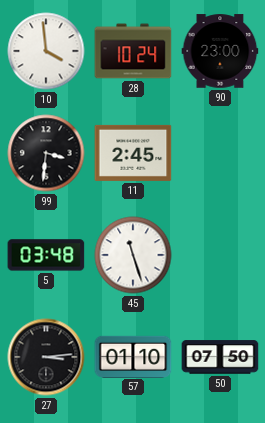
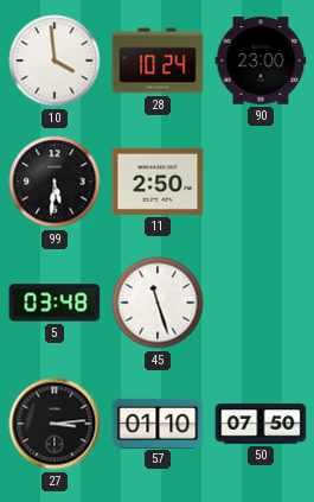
99: 3:31 -> 5:31 (55, 182)
11: 2:45 -> 2:50 (158, 182)
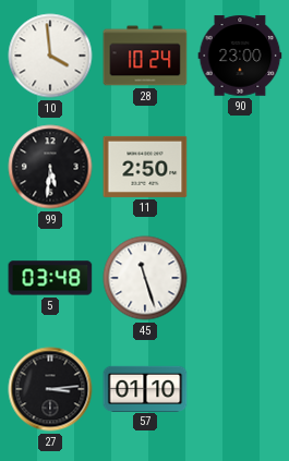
50: 07:50 -> none (261, 424)
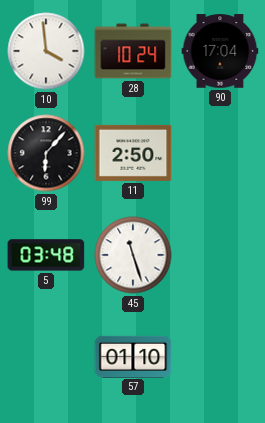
90: 23:00 -> 17:04 (220, 51)
99: 5:31 -> 6:07 (46, 153)
27: 3:14 -> none (50, 389)
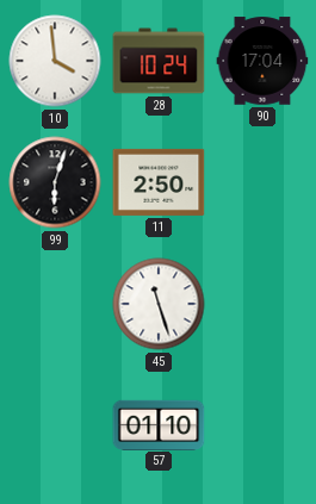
99: 6:07 -> 6:03 (55, 182)
5: 03:48 -> none (46, 255)
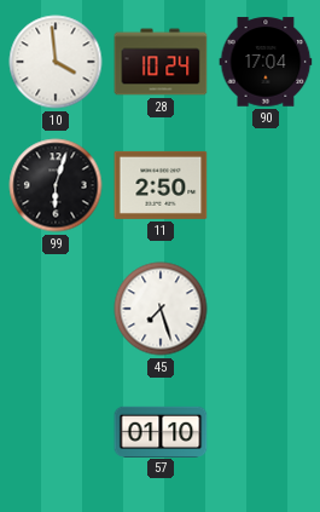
45: 11:27 -> 7:27 (161, 309)
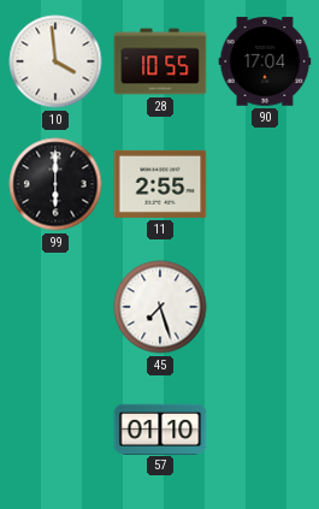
28: 10:24 -> 10:55 (160, 61)
99: 6:03 -> 6:00 (55, 184)
11: 2:50 -> 2:55 (160, 184)
